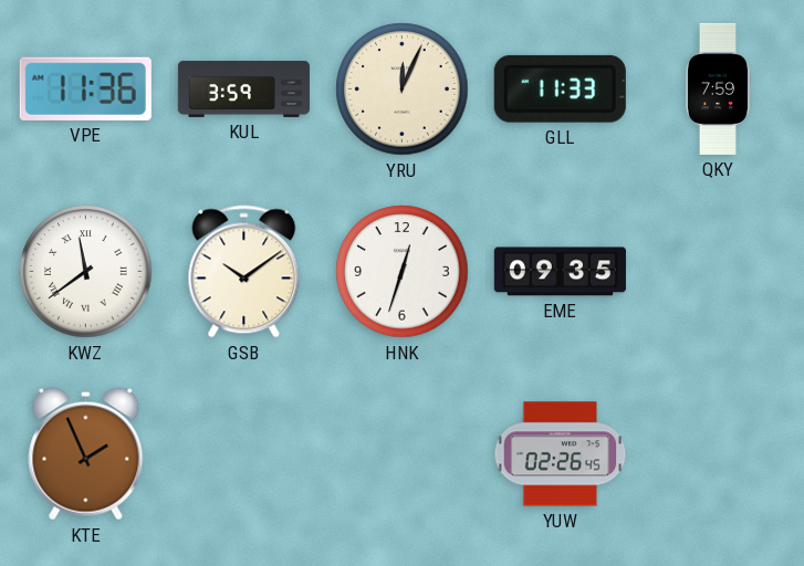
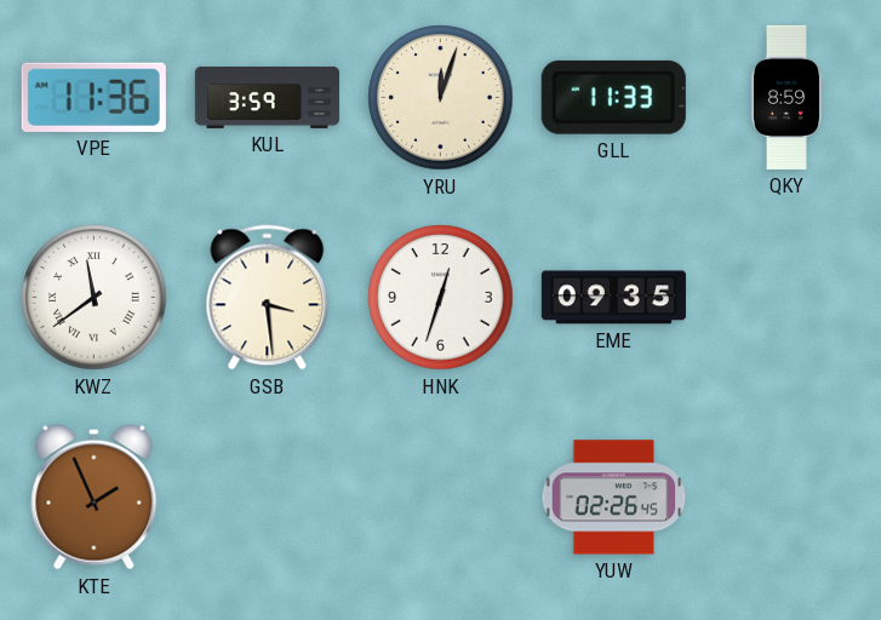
YRU: 12:04 -> 12:03 (441, 98)
QKY: 7:59 -> 8:59 (785, 97)
GSB: 10:09 -> 3:29 (268, 298)
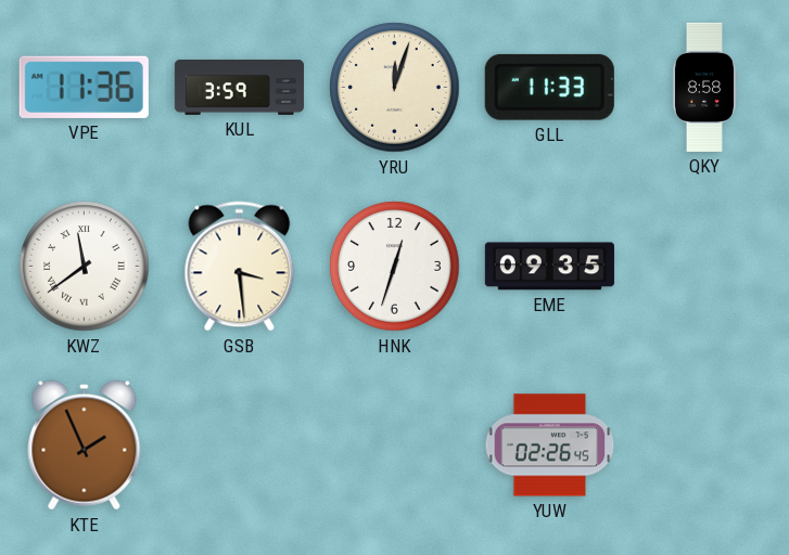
QKY: 8:59 -> 8:58 (703, 87)
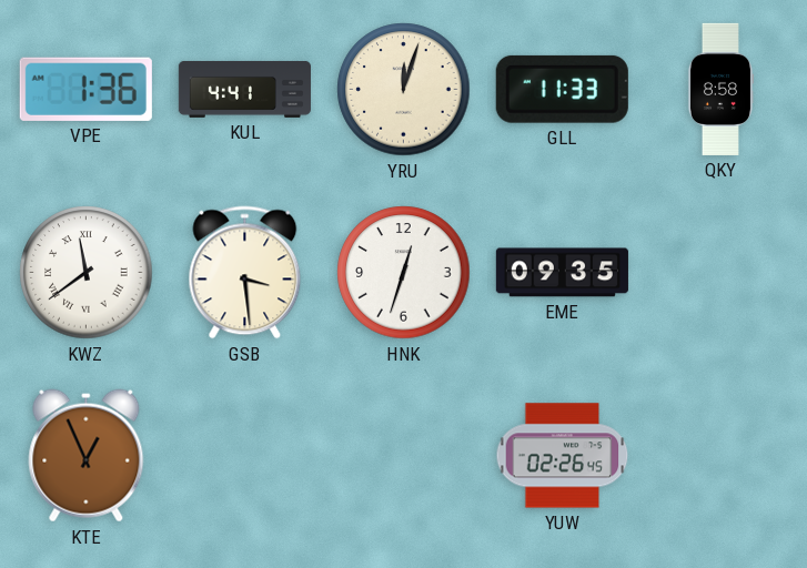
VPE: 11:36 -> 1:36 (85, 89)
KUL: 3:59 -> 4:41 (244, 89)
KTE: 1:56 -> 12:56 (87, 456)
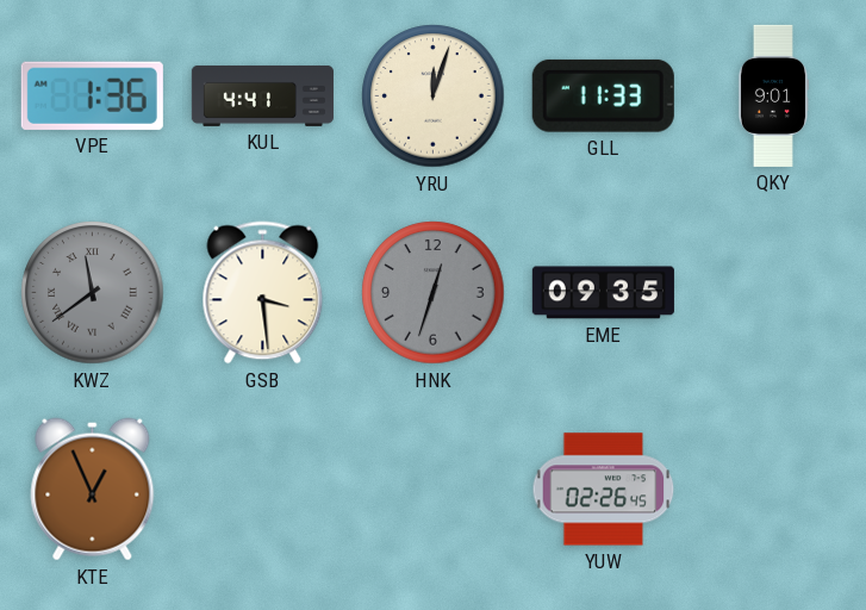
QKY: 8:58 -> 9:01 (772, 95)
KWZ dial: white -> grey (93, 293)
HNK dial: white -> grey (434, 293)
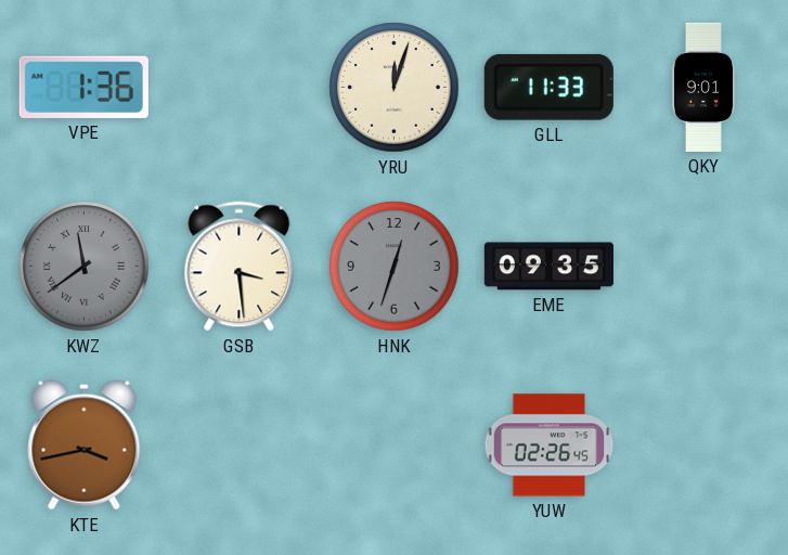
KUL: 4:41 -> none (262, 95)
KTE: 12:56 -> 3:43 (85, 446)
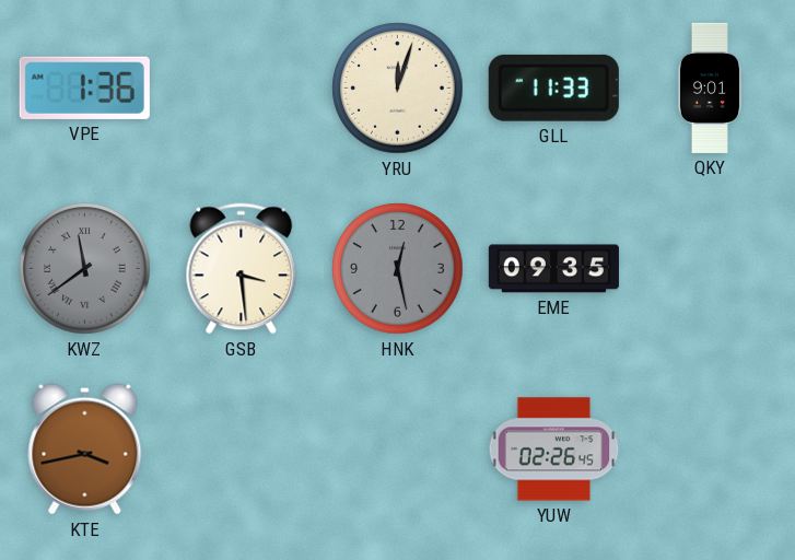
HNK: 12:33 -> 12:28 (398, 269)
